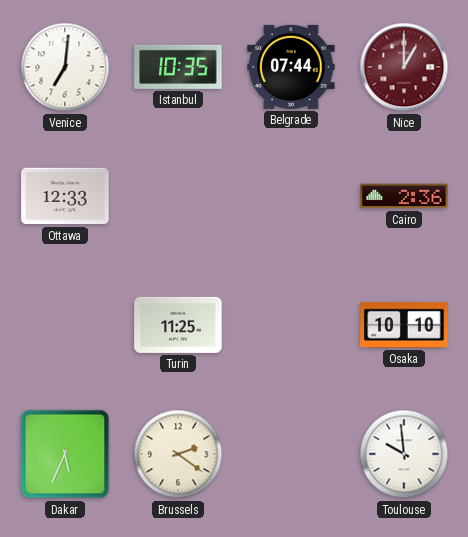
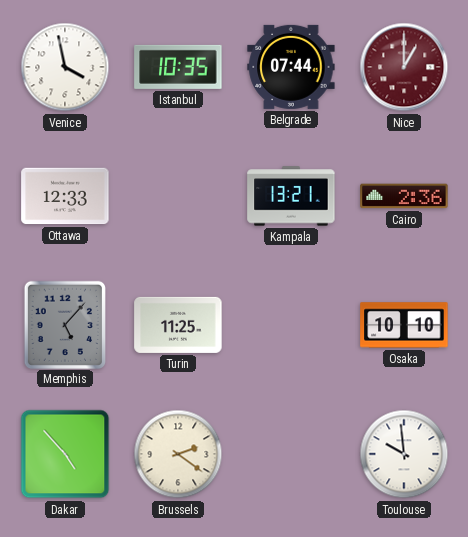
Venice: 7:01 -> 3:58 (65, 67)
Kampala: none -> 13:21 (291, 196)
Memphis: none -> 5:07 (65, 324)
Dakar: 5:34 -> 4:53 (65, 454)
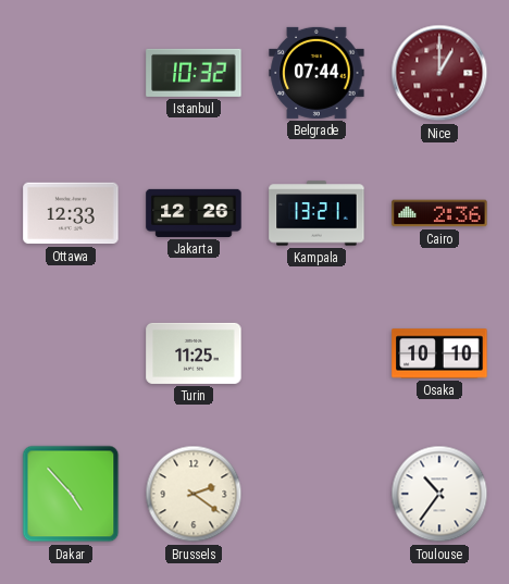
Venice: 3:58 -> none (65, 67)
Istanbul: 10:35 -> 10:32 (194, 73)
Jakarta: none -> 12:26 (194, 213)
Memphis: 5:07 -> none (65, 324)
Toulouse: 9:59 -> 10:36 (439, 494)
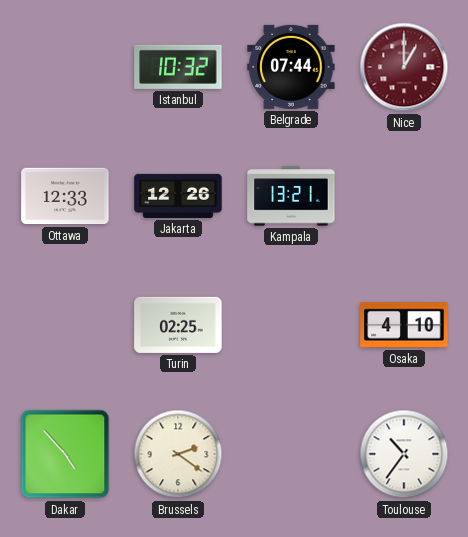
Cairo: 2:36 -> none (439, 213)
Turin: 11:25 -> 02:25 (178, 325)
Osaka: 10:10 -> 4:10 (404, 325)
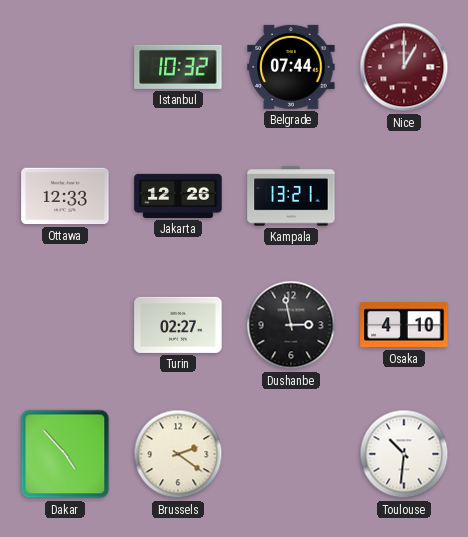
Turin: 02:25 -> 02:27 (178, 325)
Dushanbe: none -> 2:58 (291, 325)
Toulouse: 10:36 -> 10:31 (404, 454)
